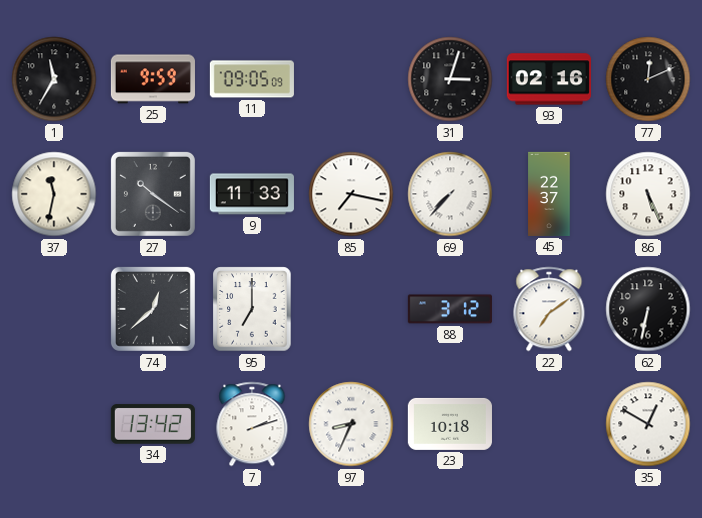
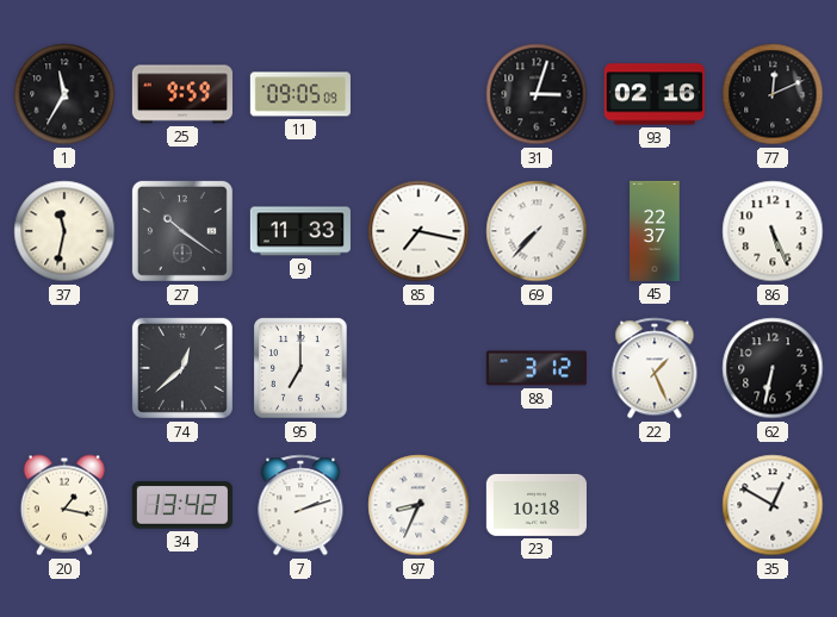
22: 7:09 -> 1:26 (655, 368)
20: none -> 1:17 (64, 505)
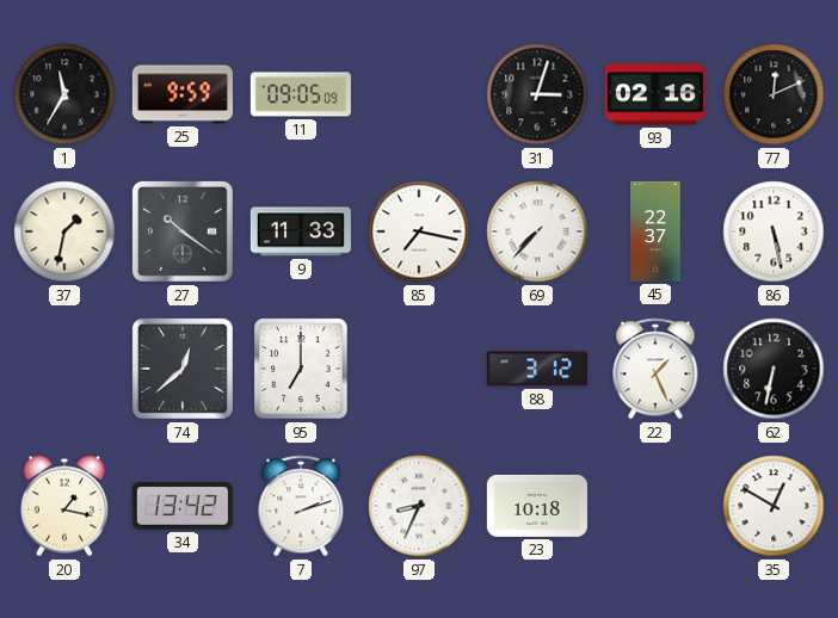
37: 11:32 -> 1:32 (64, 231)
86: 5:26 -> 5:28 (774, 231)
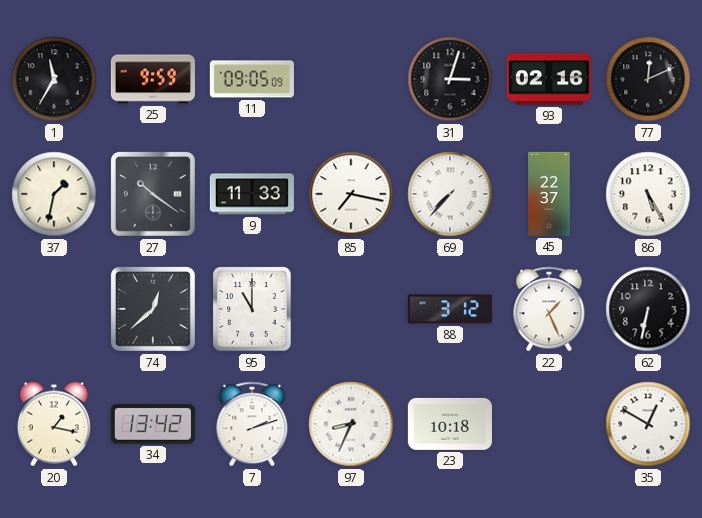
86: 5:28 -> 5:25 (648, 194)
95: 7:00 -> 11:00 (252, 309)
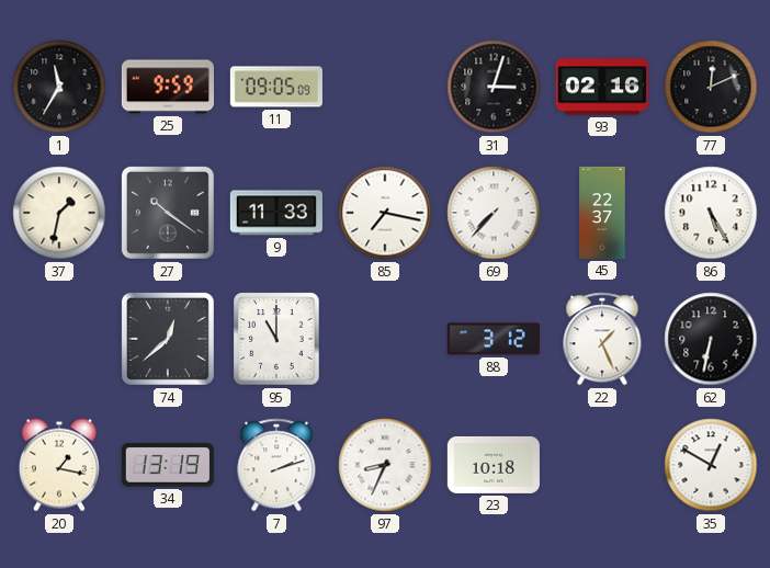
34: 13:42 -> 13:19 (168, 465)
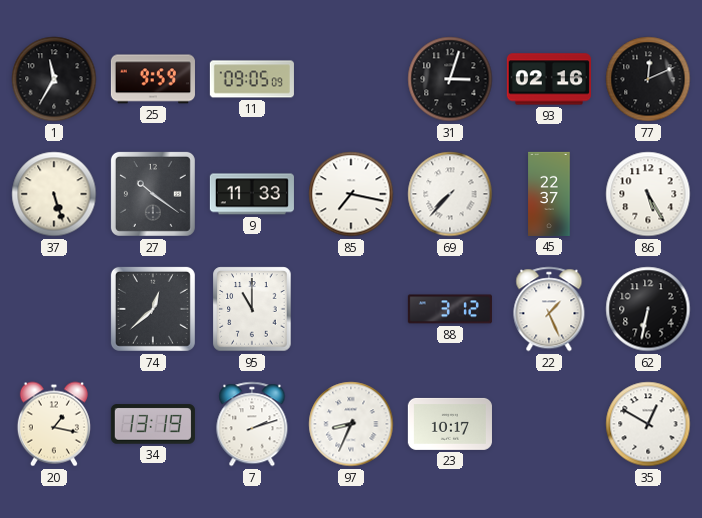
37: 1:32 -> 5:27 (54, 194)
23: 10:18 -> 10:17 (450, 424)
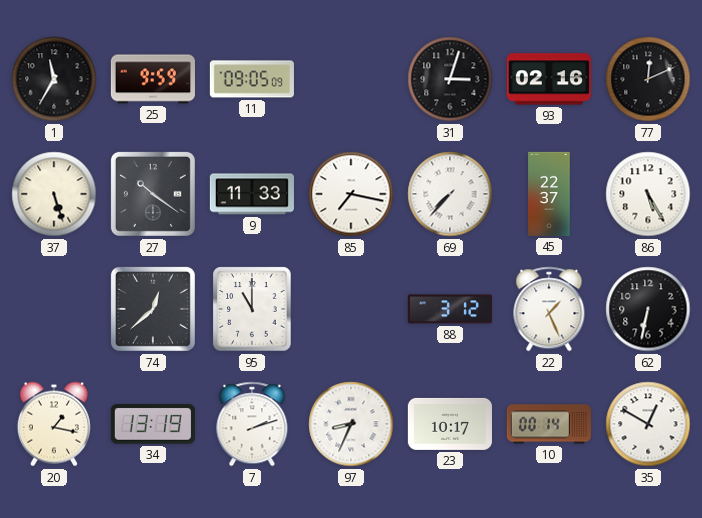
10: none -> 00:14 (549, 424)
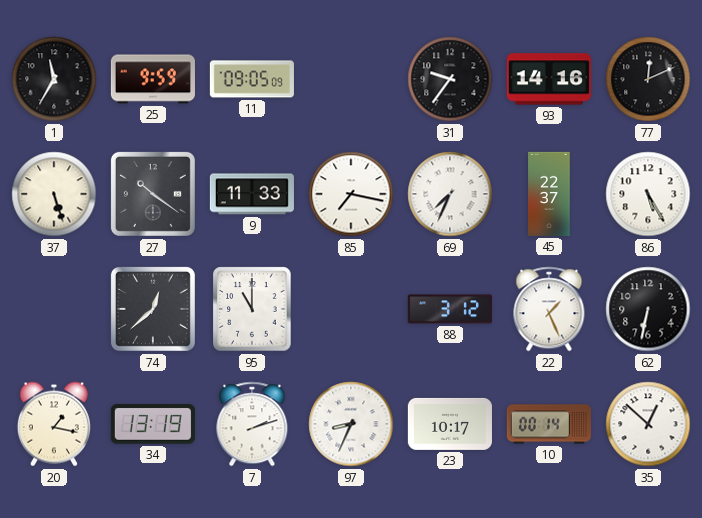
31: 3:03 -> 9:36 (450, 79)
93: 02:16 -> 14:16 (549, 79)
69: 7:37 -> 7:34 (450, 194)
35: 12:50 -> 12:52 (648, 424)
